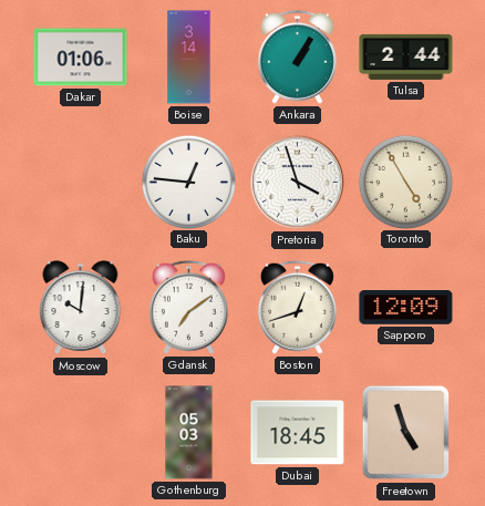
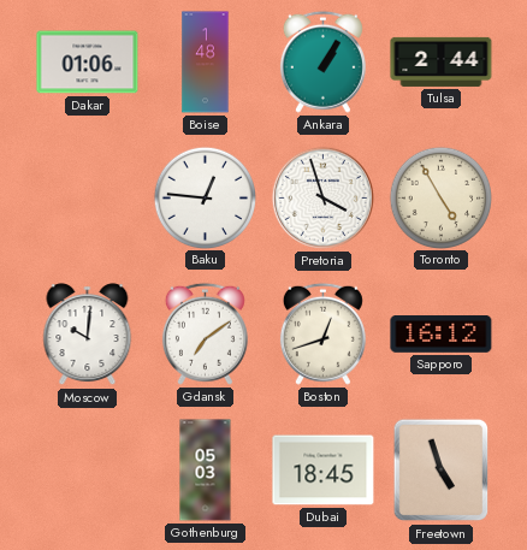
Boise: 3:14 -> 1:48 (206, 63)
Sapporo: 12:09 -> 16:12 (442, 335)
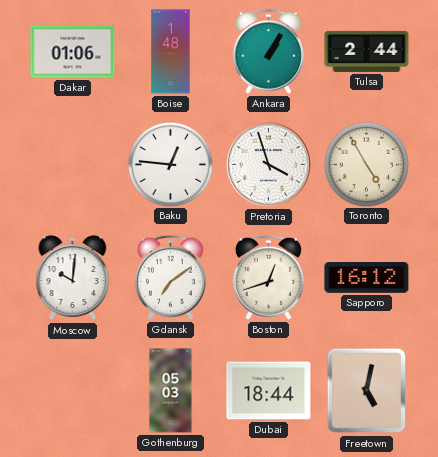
Dubai: 18:45 -> 18:44 (269, 391)
Freetown: 4:57 -> 5:02 (367, 391)
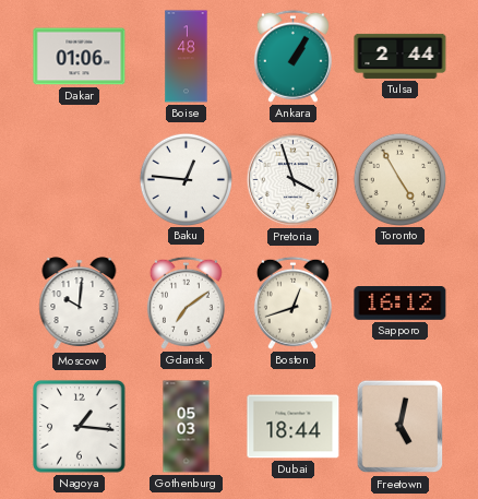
Nagoya: none -> 1:16 (80, 427)
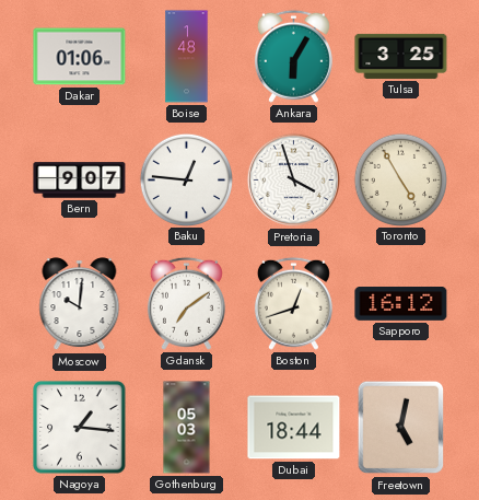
Ankara: 1:05 -> 6:05 (293, 56)
Tulsa: 2:44 -> 3:25 (401, 56)
Bern: none -> 9:07 (80, 181)
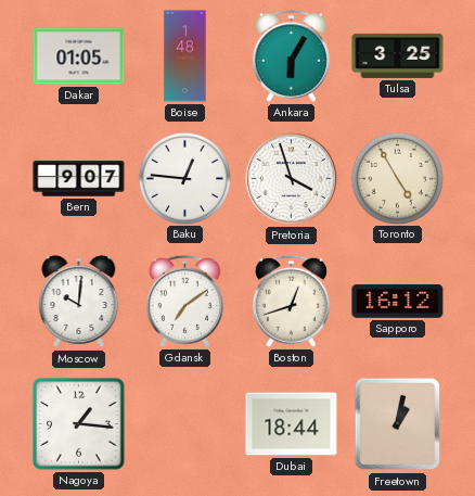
Dakar: 01:06 -> 01:05 (79, 56)
Gothenburg: 05:03 -> none (187, 428)
Freetown: 5:02 -> 1:02 (398, 424)
